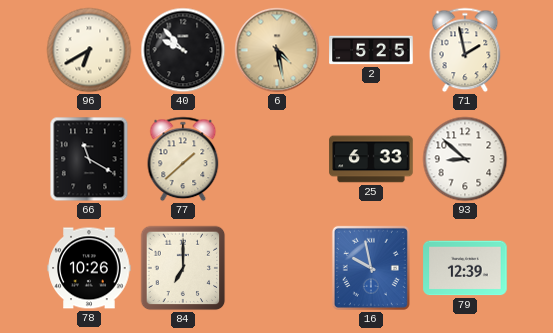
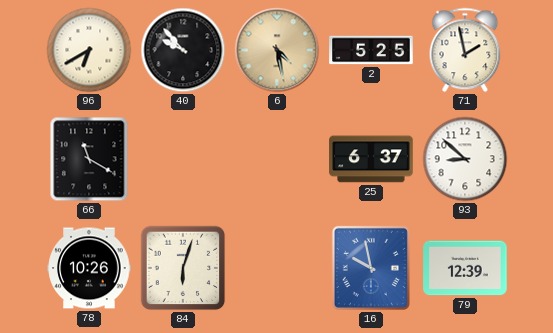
77: 1:38 -> none (183, 159)
25: 6:33 -> 6:37 (371, 159)
84: 7:00 -> 6:03 (183, 268)
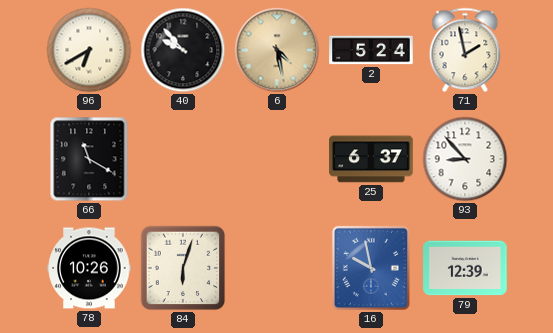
2: 5:25 -> 5:24 (371, 50)
93: 8:52 -> 8:53 (465, 159)
